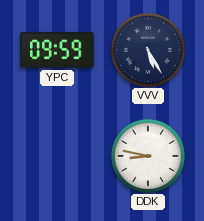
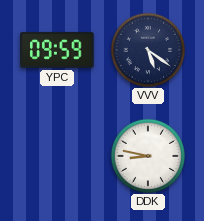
VVV: 5:25 -> 5:21 (147, 49)
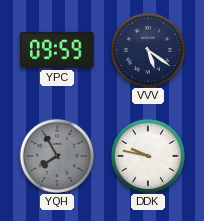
YQH: none -> 7:55 (56, 155)
DDK: 8:47 -> 9:47 (147, 155)
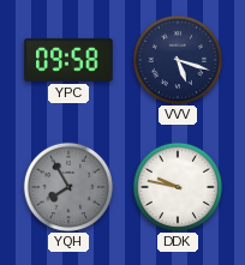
YPC: 09:59 -> 09:58 (68, 60)
VVV: 5:21 -> 5:18 (177, 59)
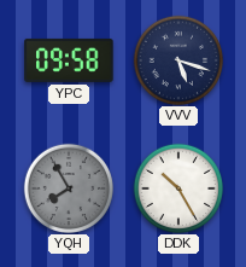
DDK: 9:47 -> 10:25 (177, 187)
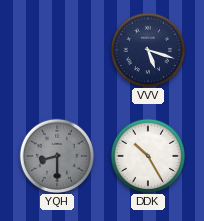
YPC: 09:58 -> none (69, 60)
YQH: 7:55 -> 8:30 (56, 155)
